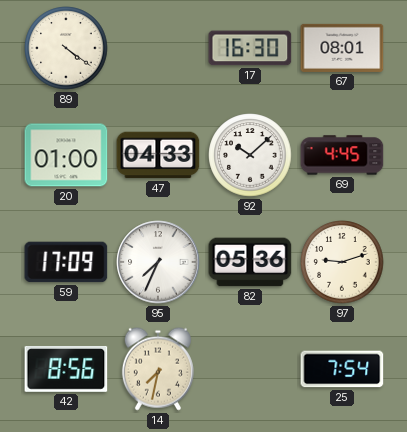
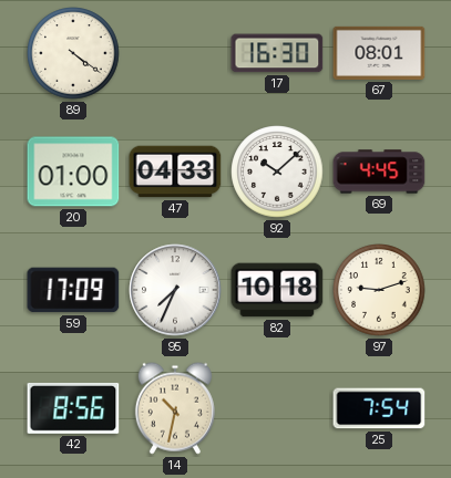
82: 05:36 -> 10:18 (277, 290)
14: 7:32 -> 10:32 (175, 408)
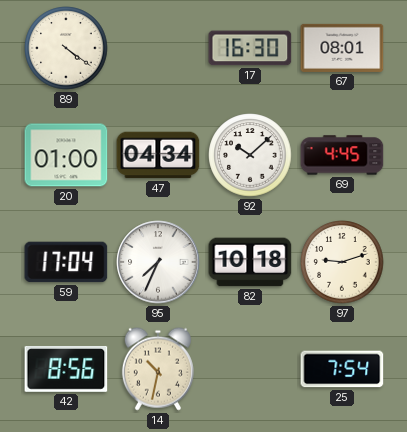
47: 04:33 -> 04:34 (158, 155)
59: 17:09 -> 17:04 (66, 262)
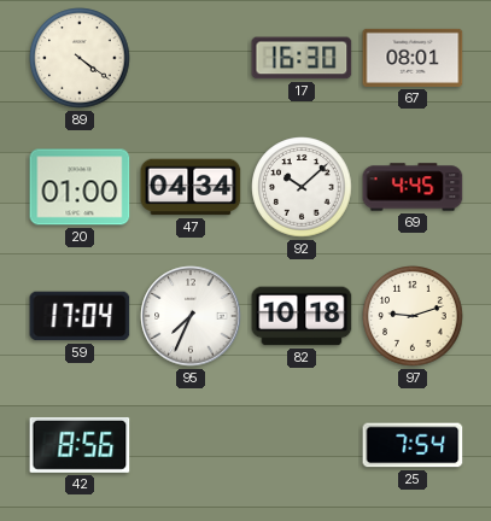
14: 10:32 -> none (158, 369)
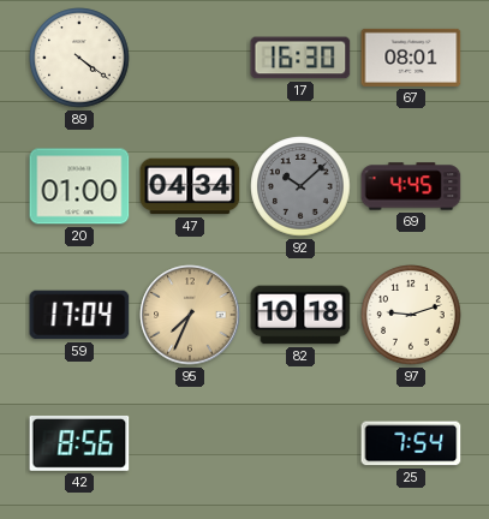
92 dial: white -> grey (300, 186)
95 dial: white -> champagne (190, 315)
